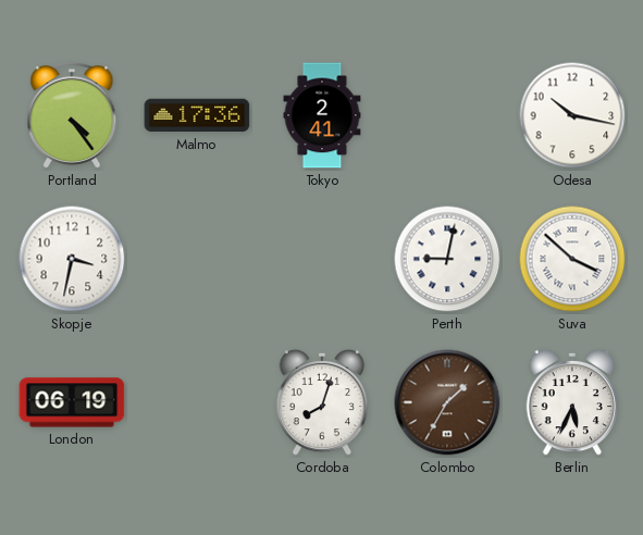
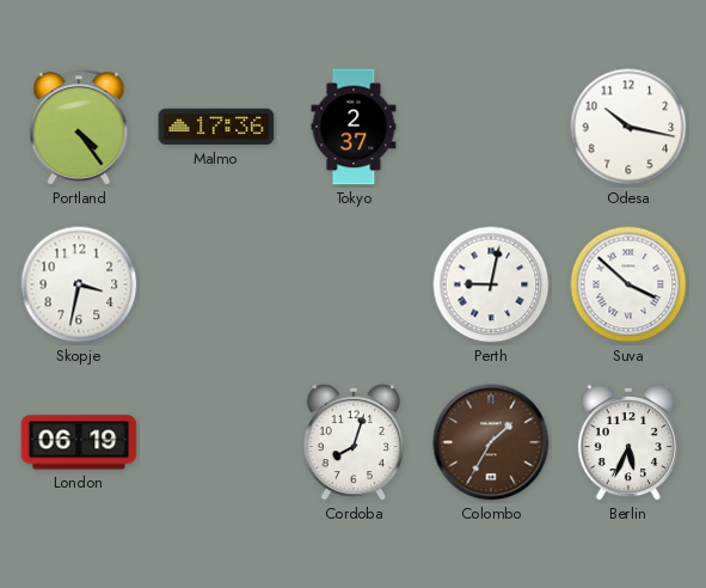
Tokyo: 2:41 -> 2:37 (354, 127)
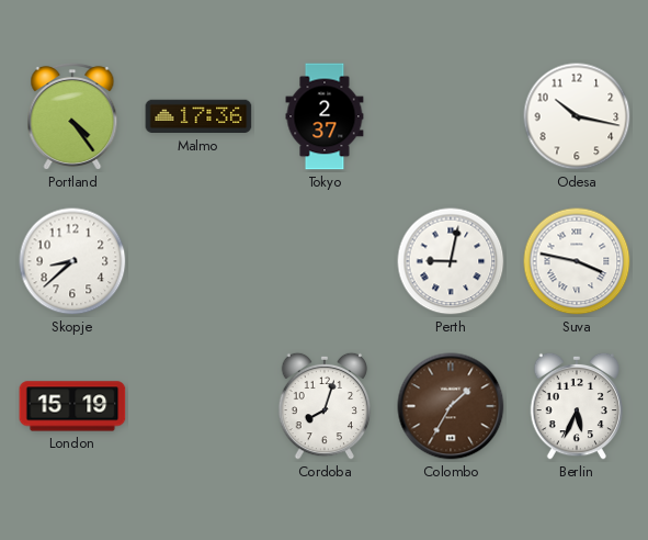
Skopje: 3:32 -> 8:38 (72, 261)
Suva: 3:52 -> 3:47 (577, 261)
London: 06:19 -> 15:19 (72, 406)
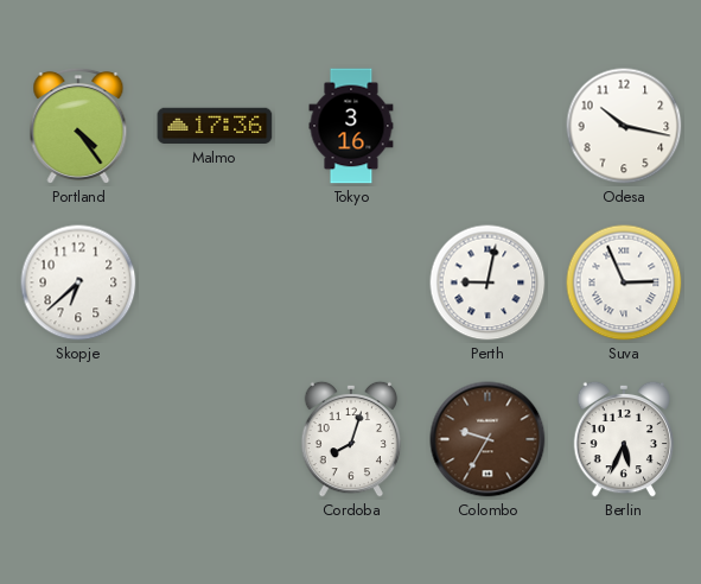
Tokyo: 2:37 -> 3:16 (351, 126)
Skopje: 8:38 -> 6:38 (78, 283)
Suva: 3:47 -> 2:56 (624, 283)
London: 15:19 -> none (72, 406)
Colombo: 1:35 -> 9:35 (487, 439)
